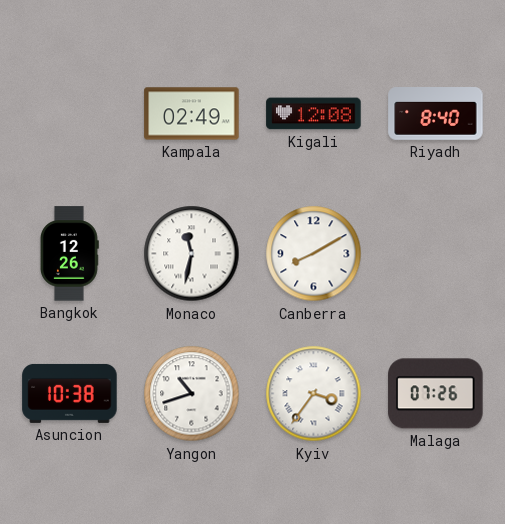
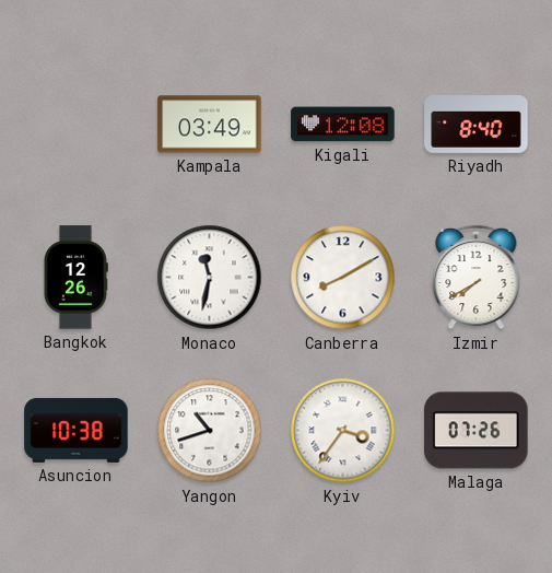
Kampala: 02:49 -> 03:49 (210, 125)
Izmir: none -> 7:40 (477, 278)
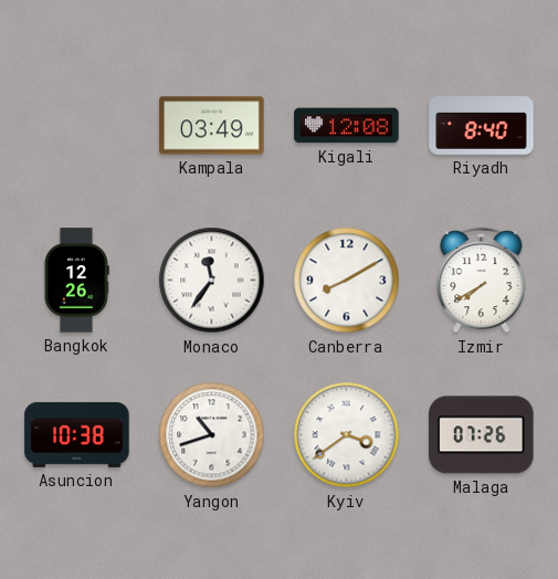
Monaco: 11:32 -> 11:36 (212, 281)
Kyiv: 3:36 -> 3:39 (347, 435)
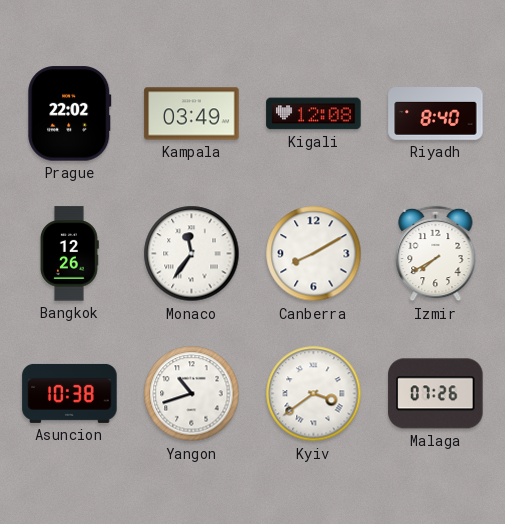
Prague: none -> 22:02 (70, 114)
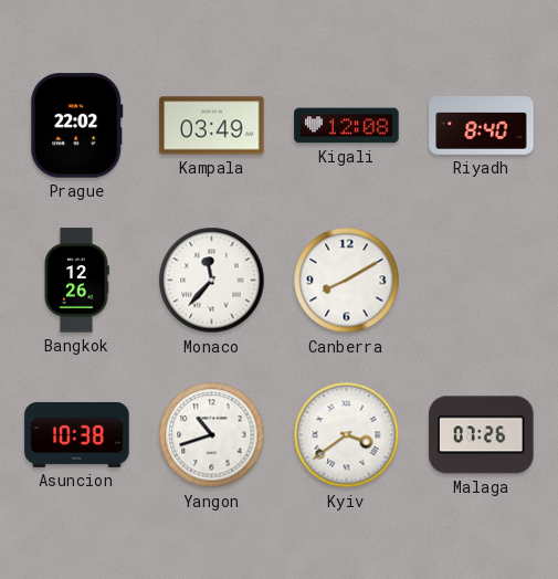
Monaco: 11:36 -> 11:37 (212, 281)
Izmir: 7:40 -> none (436, 254)
